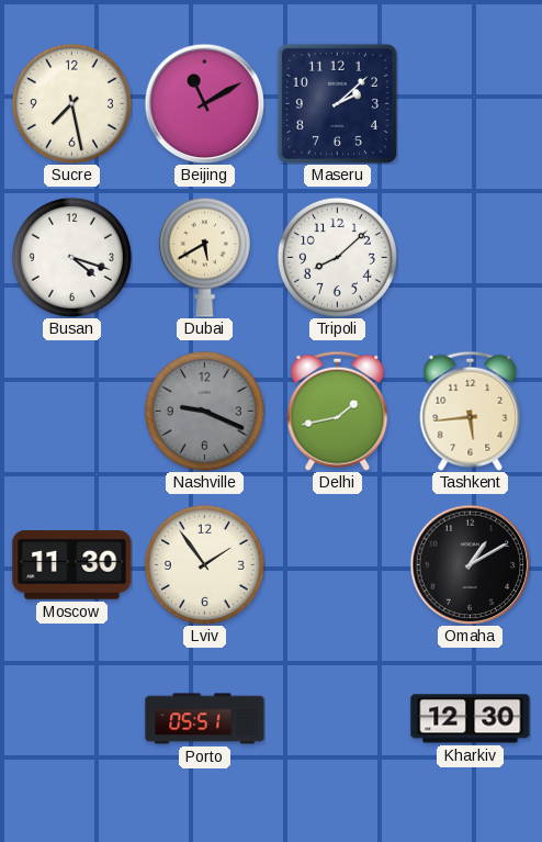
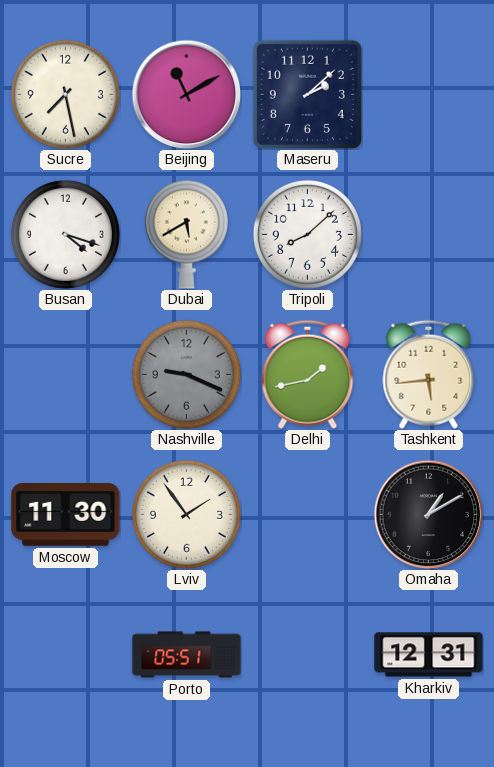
Kharkiv: 12:30 -> 12:31 (429, 655)
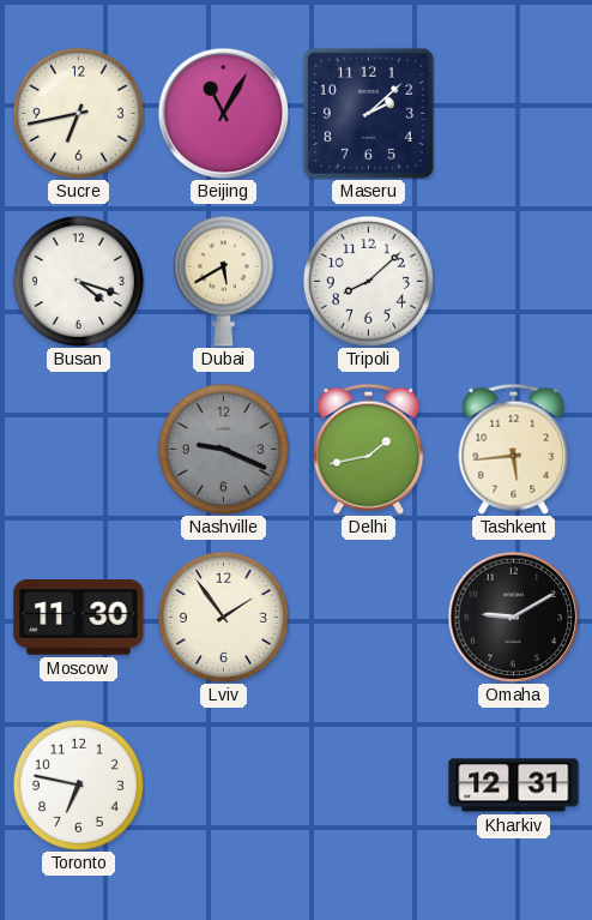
Sucre: 7:28 -> 6:43 (78, 113)
Beijing: 11:10 -> 11:05 (223, 113)
Omaha: 1:10 -> 9:10 (513, 617)
Toronto: none -> 6:47 (78, 784)
Porto: 05:51 -> none (187, 655)
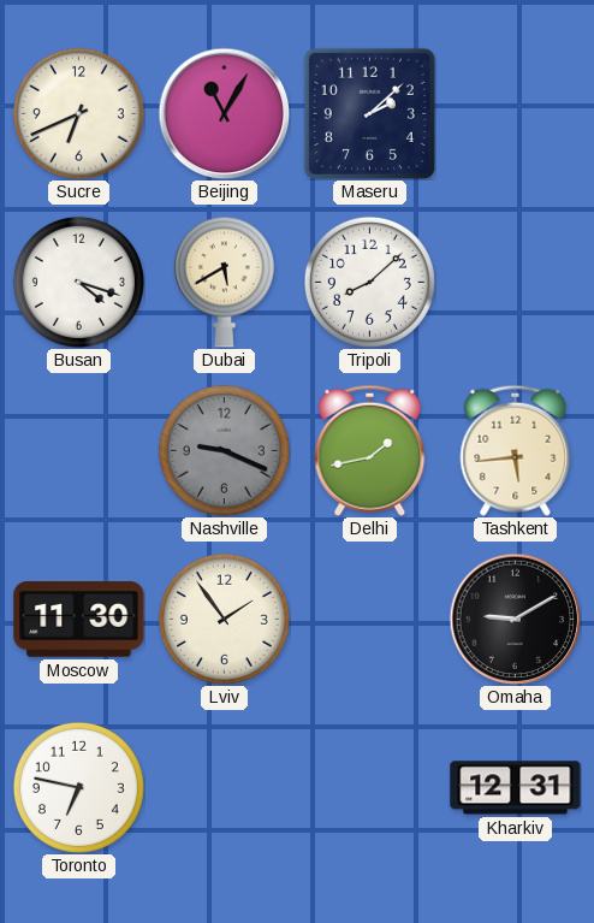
Sucre: 6:43 -> 6:41 (78, 113)
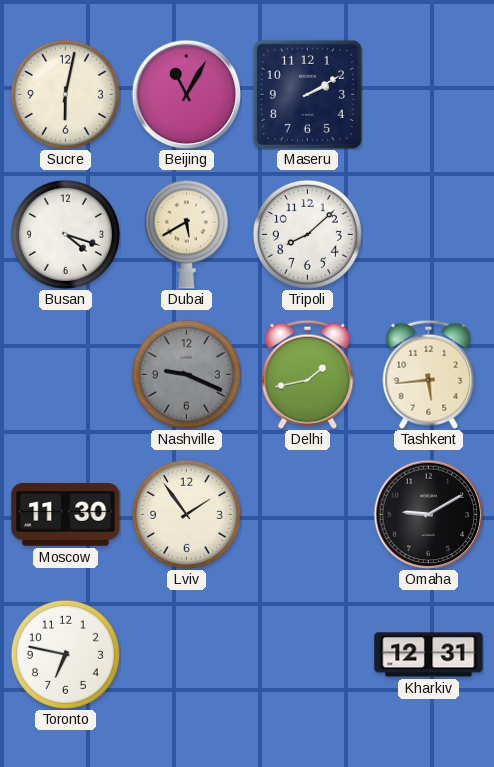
Sucre: 6:41 -> 6:02 (65, 94)
Maseru: 2:08 -> 2:10 (307, 94)
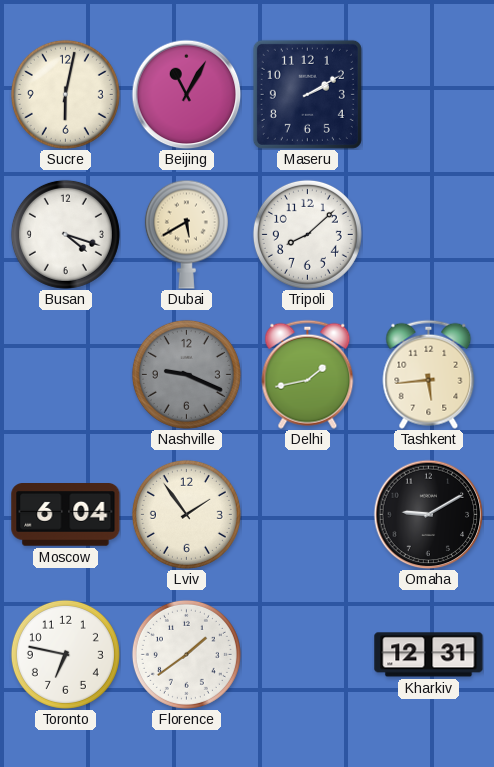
Moscow: 11:30 -> 6:04 (66, 515)
Florence: none -> 1:39 (186, 654)
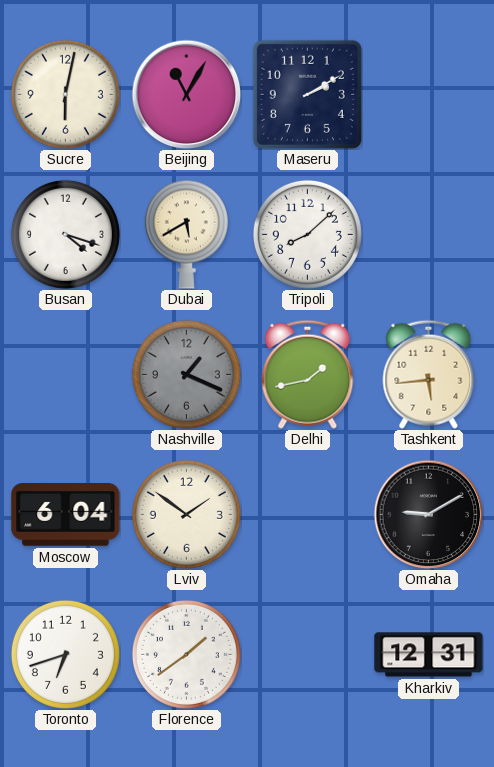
Nashville: 9:19 -> 1:19 (186, 374)
Lviv: 1:54 -> 1:51 (186, 514)
Toronto: 6:47 -> 6:42 (65, 654)
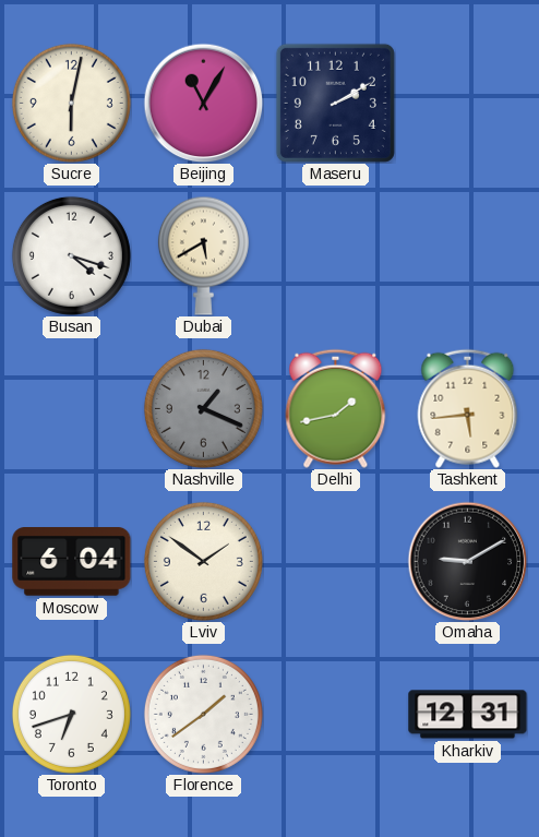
Tripoli: 8:08 -> none (307, 234)
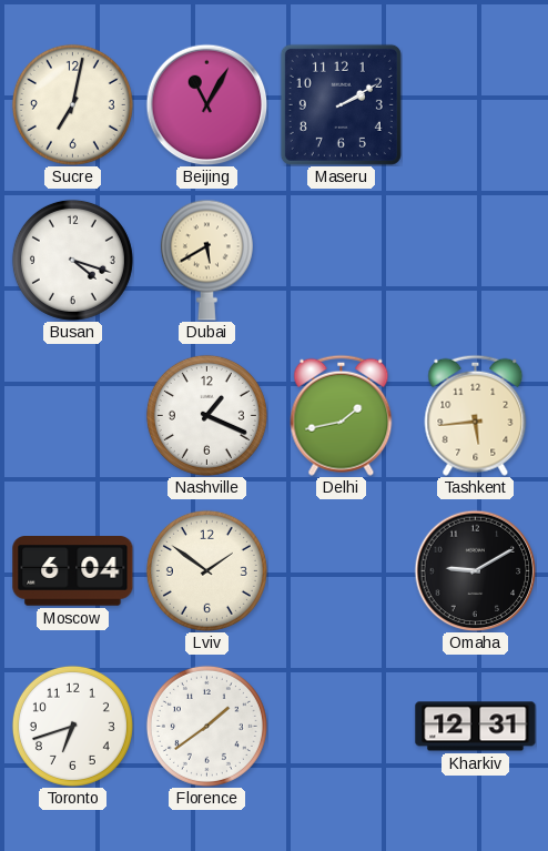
Sucre: 6:02 -> 7:02 (72, 104)
Nashville dial: grey -> white (206, 415)
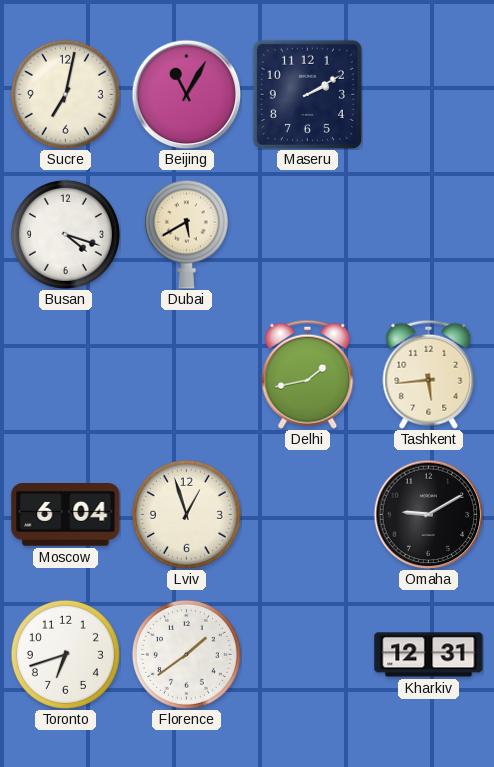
Nashville: 1:19 -> none (206, 415)
Lviv: 1:51 -> 12:57 (186, 514)
